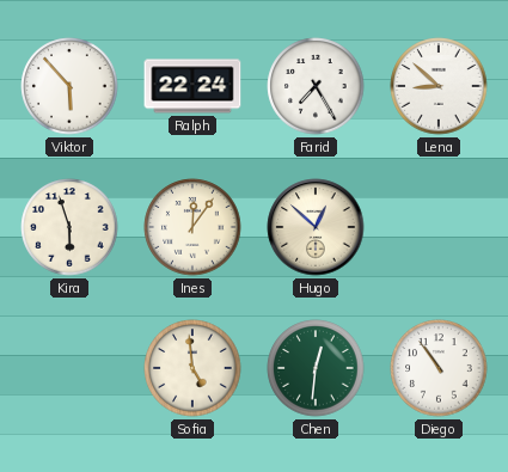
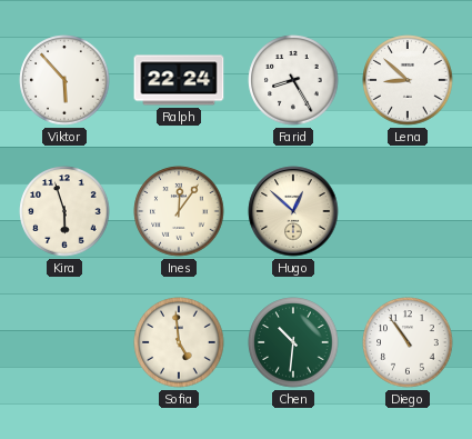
Farid: 7:25 -> 8:25 (293, 80)
Chen: 12:31 -> 10:31 (293, 342)
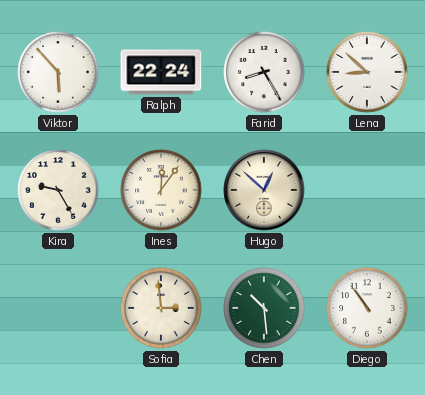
Kira: 5:57 -> 9:25 (58, 190)
Sofia: 4:59 -> 2:59 (161, 308)
Chen: 10:31 -> 10:29 (264, 308)
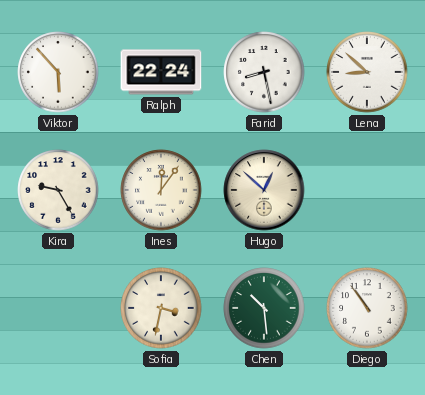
Farid: 8:25 -> 8:28 (264, 72)
Sofia: 2:59 -> 3:32 (161, 308)
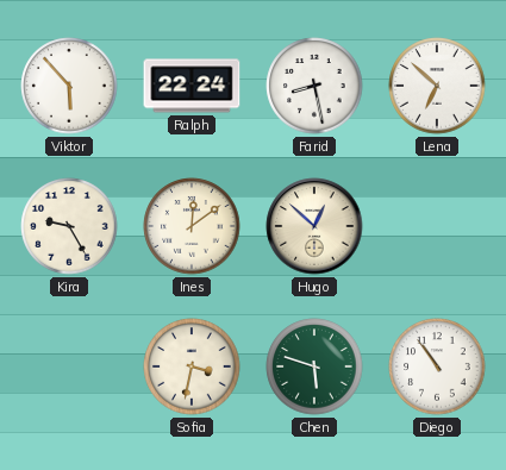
Lena: 8:52 -> 6:52 (437, 86)
Ines: 12:06 -> 12:09 (192, 226)
Chen: 10:29 -> 5:48 (314, 366)
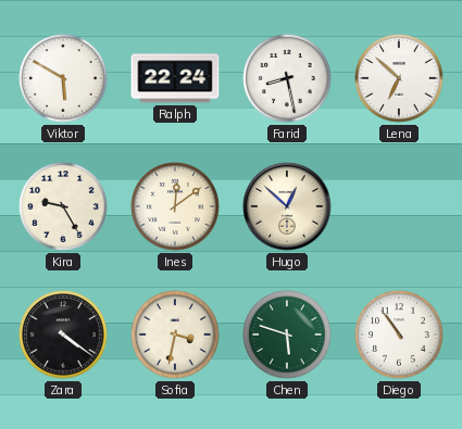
Viktor: 5:53 -> 5:50 (63, 78)
Zara: none -> 4:21 (63, 335)
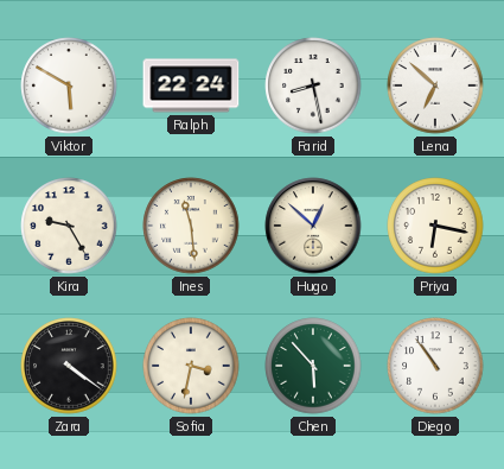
Ines: 12:09 -> 11:29 (191, 226)
Priya: none -> 6:17 (435, 226)
Chen: 5:48 -> 5:53 (313, 366)
